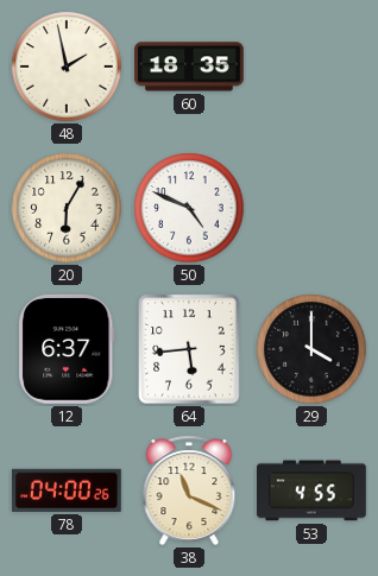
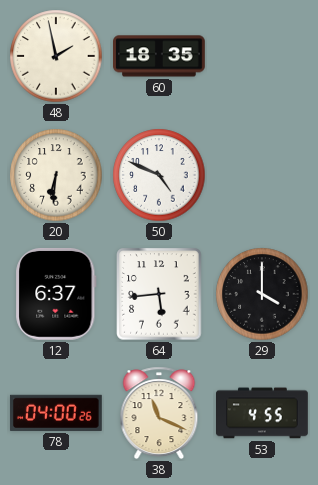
20: 6:05 -> 6:31 (56, 175)
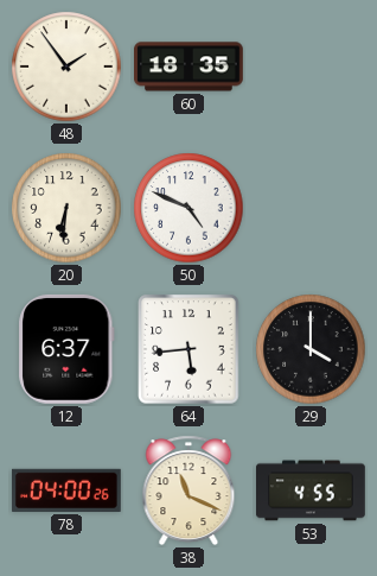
48: 1:58 -> 1:54 (66, 67)
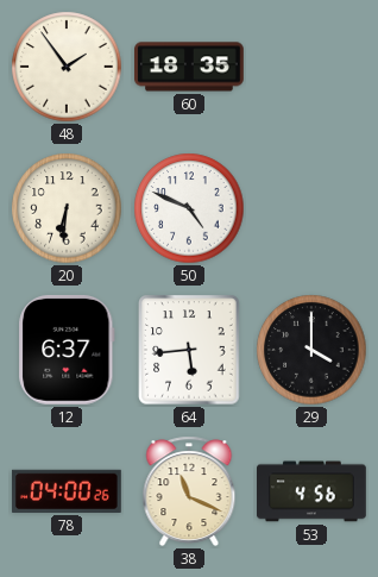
53: 4:55 -> 4:56 (313, 491)
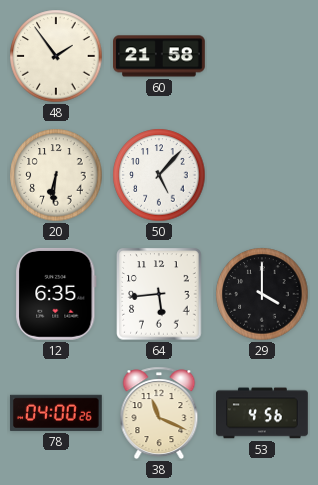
60: 18:35 -> 21:58 (160, 56)
50: 4:49 -> 5:07 (159, 175)
12: 6:37 -> 6:35 (56, 294)
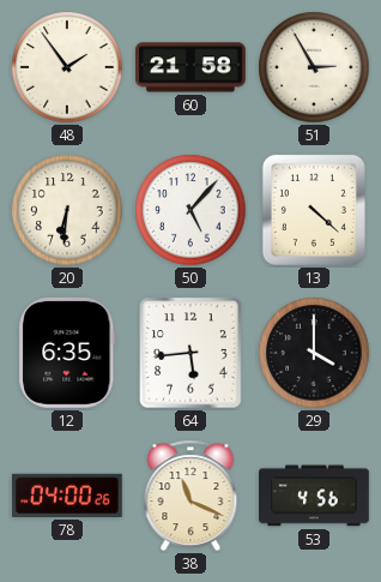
51: none -> 2:55 (314, 67)
13: none -> 4:22 (314, 210)
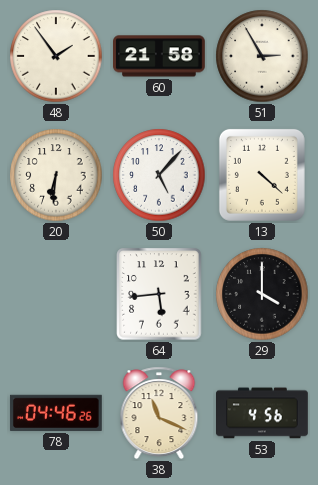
12: 6:35 -> none (67, 353)
78: 04:00 -> 04:46 (56, 413)
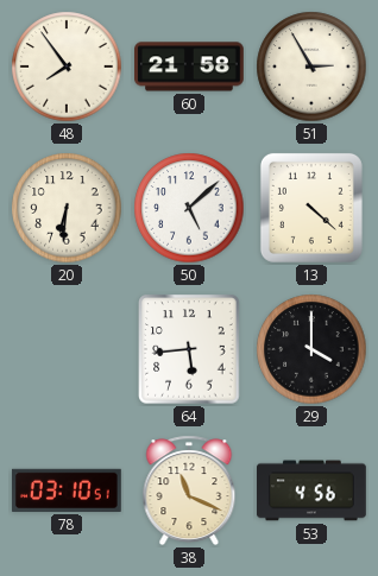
48: 1:54 -> 7:54 (67, 67)
50: 5:07 -> 5:08 (189, 208)
78: 04:46 -> 03:10 (67, 490)
